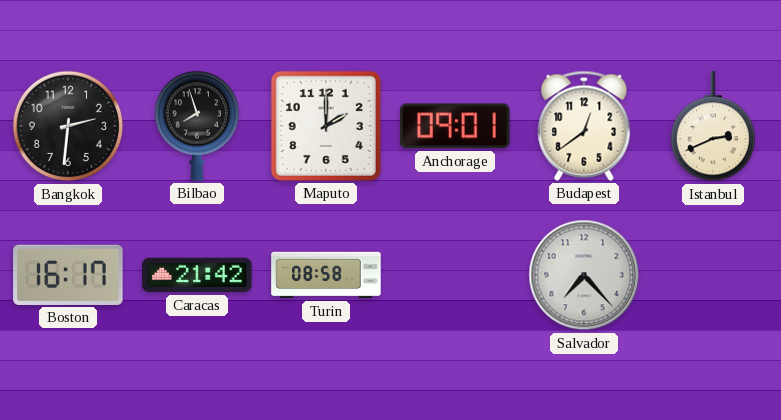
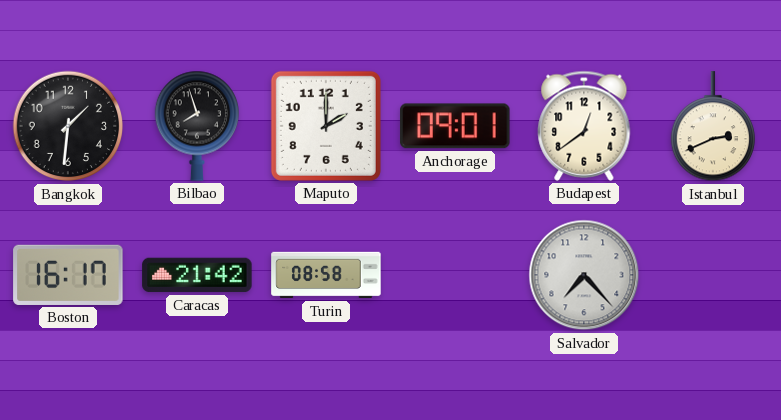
Bangkok: 2:31 -> 1:31 (68, 126)
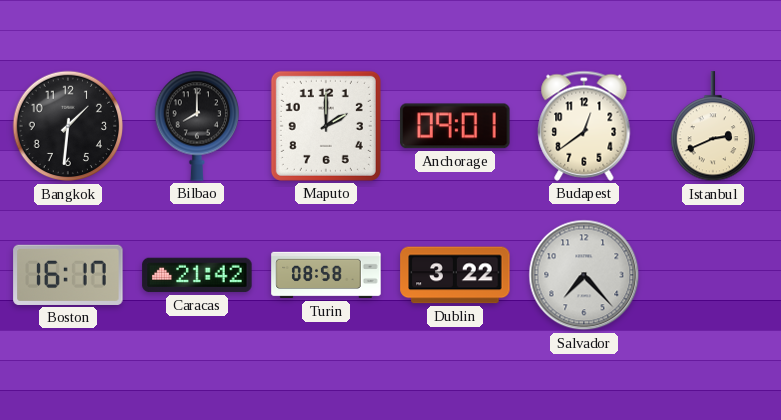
Bilbao: 7:57 -> 8:00 (196, 126)
Dublin: none -> 3:22 (455, 275)
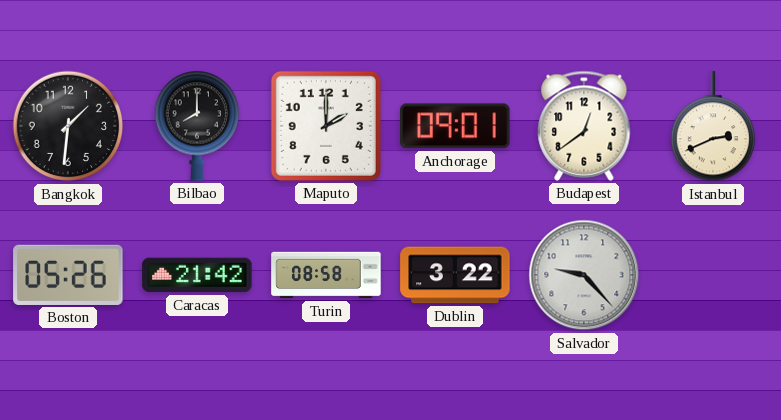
Boston: 16:17 -> 05:26 (68, 275)
Salvador: 7:23 -> 9:23 (584, 275)
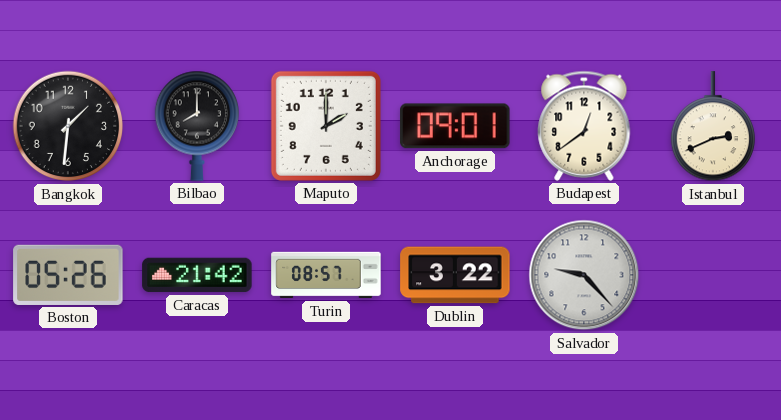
Turin: 08:58 -> 08:57 (326, 275)
